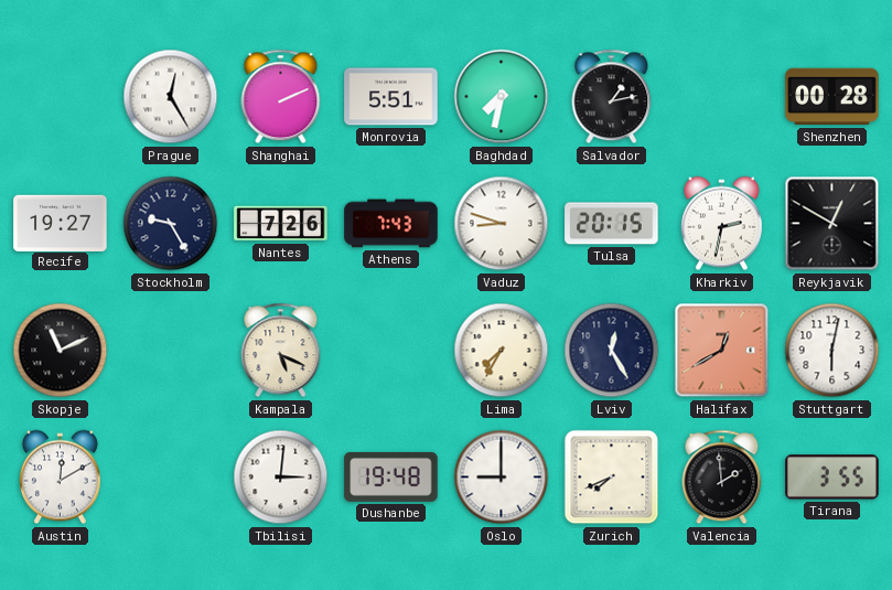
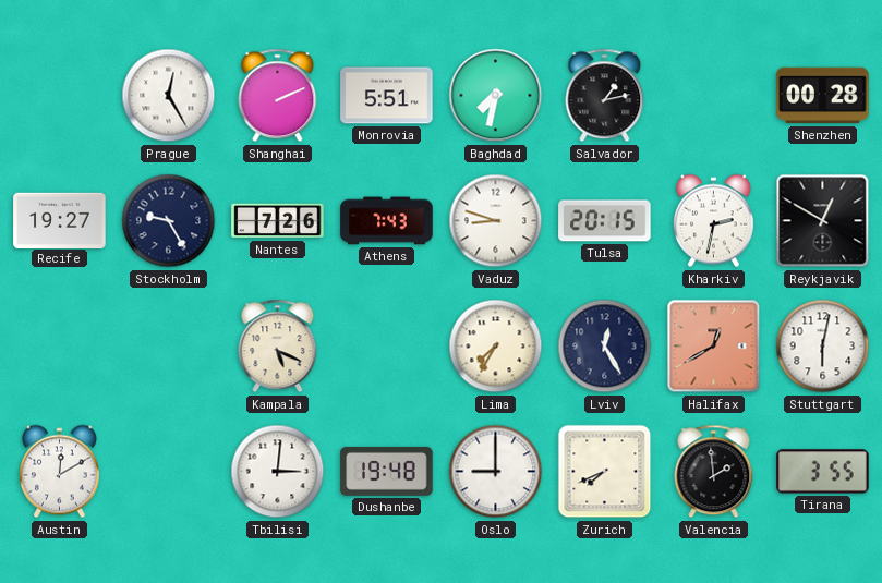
Skopje: 11:11 -> none (61, 351)
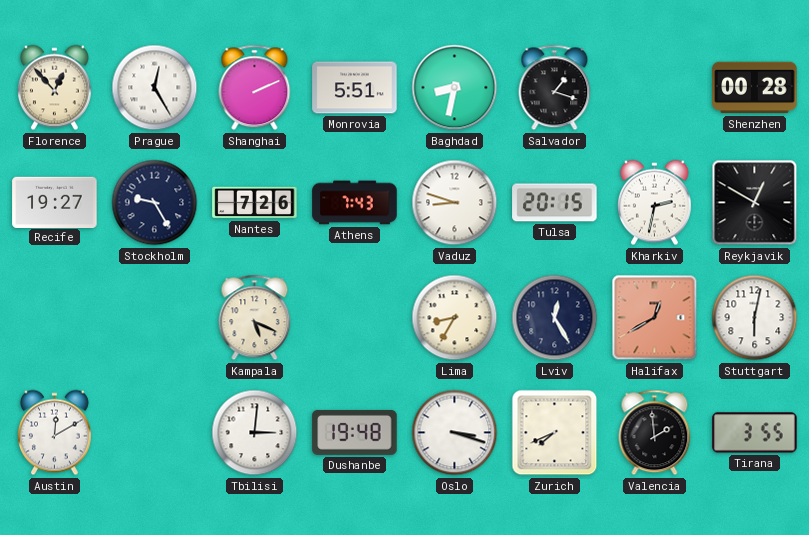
Florence: none -> 12:53 (54, 88)
Baghdad: 7:32 -> 8:32 (455, 88)
Salvador: 1:13 -> 1:18 (555, 88)
Lima: 7:35 -> 8:35 (455, 318)
Oslo: 9:00 -> 3:18 (455, 433)
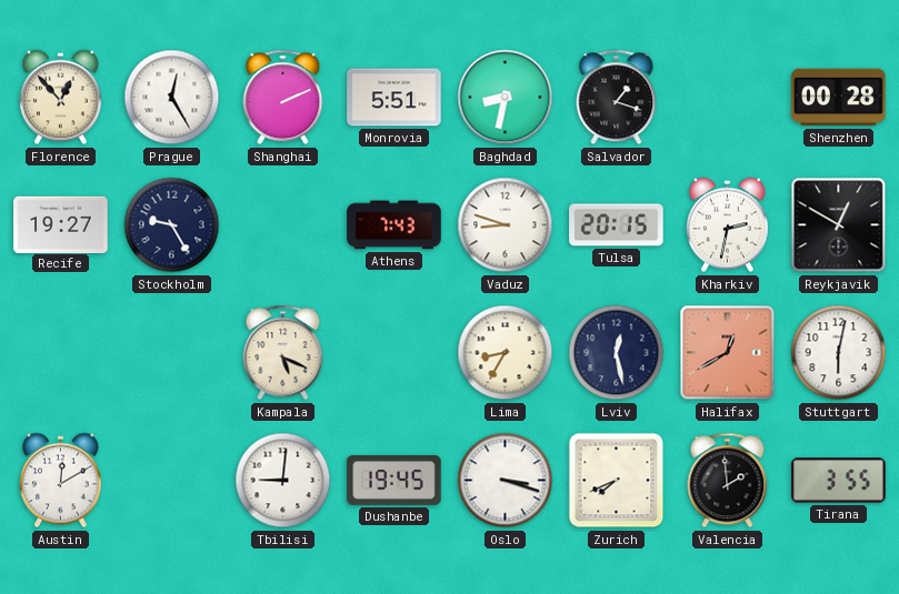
Nantes: 7:26 -> none (255, 203)
Lviv: 12:25 -> 12:28 (617, 353)
Tbilisi: 3:01 -> 9:01 (283, 481)
Dushanbe: 19:48 -> 19:45 (394, 480)
